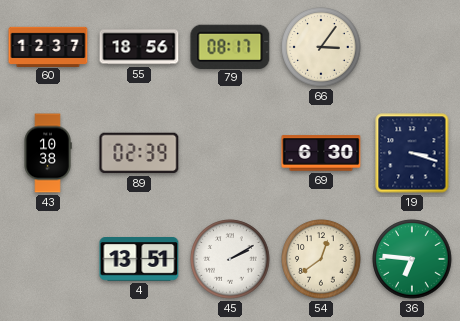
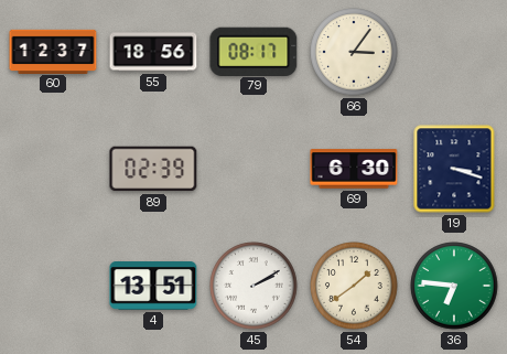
43: 10:38 -> none (48, 153)
54: 12:39 -> 1:39 (354, 286)
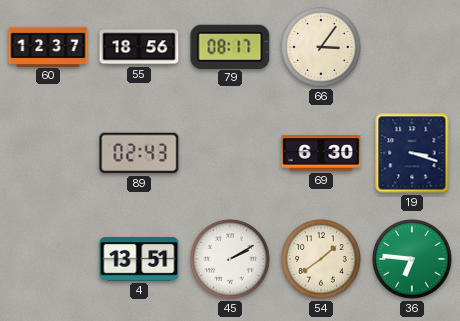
89: 02:39 -> 02:43 (139, 153)
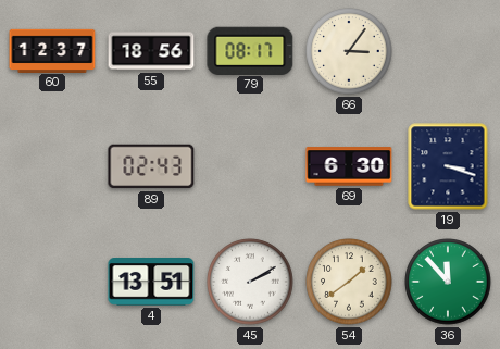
36: 6:46 -> 11:53 (448, 282)
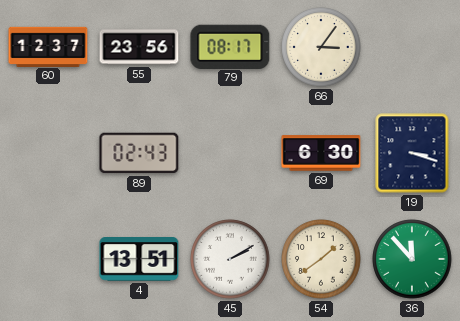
55: 18:56 -> 23:56 (139, 47)
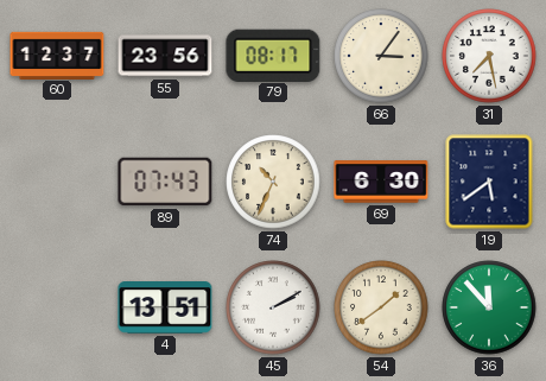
31: none -> 7:28 (489, 56)
89: 02:43 -> 07:43 (165, 182)
74: none -> 10:34 (273, 182)
19: 3:18 -> 5:39 (489, 182)
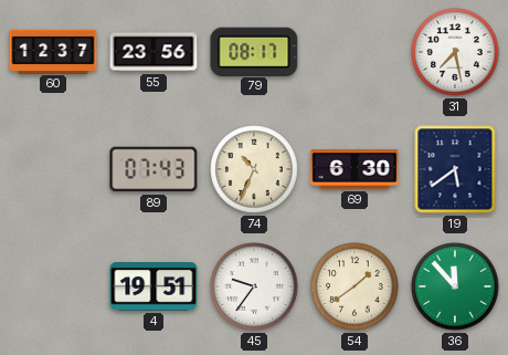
66: 3:06 -> none (381, 56)
4: 13:51 -> 19:51 (154, 286)
45: 2:10 -> 9:36 (254, 286)
